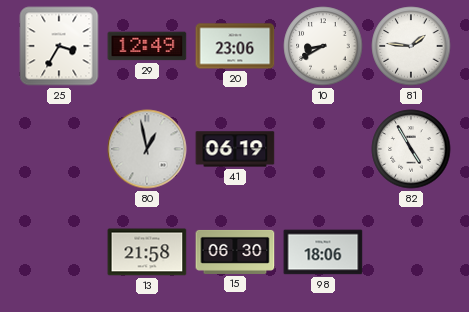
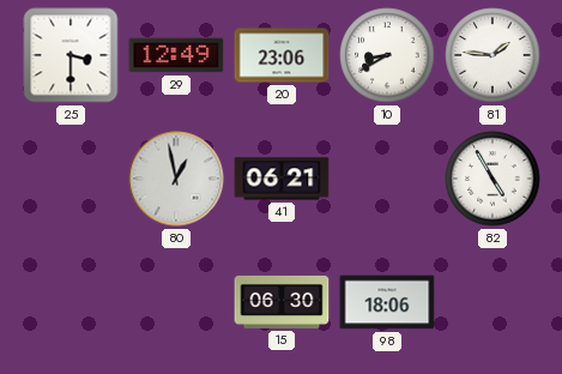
25: 3:35 -> 3:30 (71, 55)
41: 06:19 -> 06:21 (282, 179)
13: 21:58 -> none (147, 252)
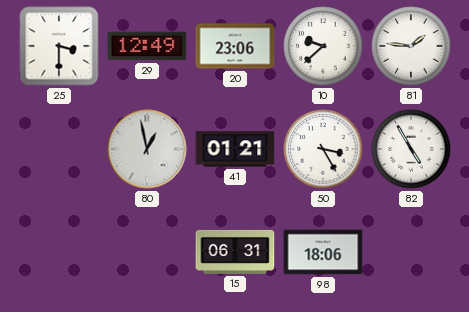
10: 8:40 -> 9:38 (323, 46)
41: 06:21 -> 01:21 (235, 149)
50: none -> 3:25 (323, 149)
15: 06:30 -> 06:31 (235, 252)
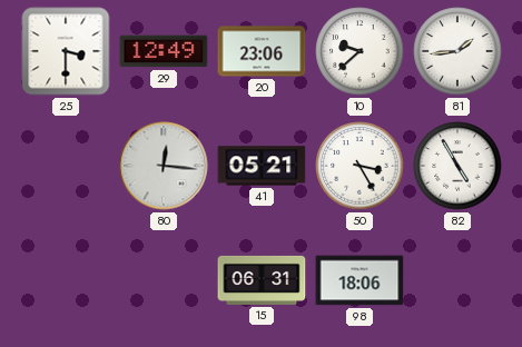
81: 1:46 -> 1:44 (457, 51)
80: 12:58 -> 12:16 (164, 166)
41: 01:21 -> 05:21 (262, 166)
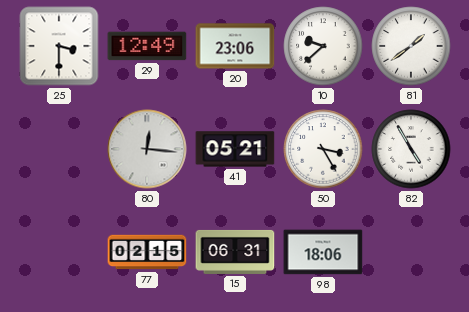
81: 1:44 -> 1:39 (411, 46)
77: none -> 02:15 (147, 252)
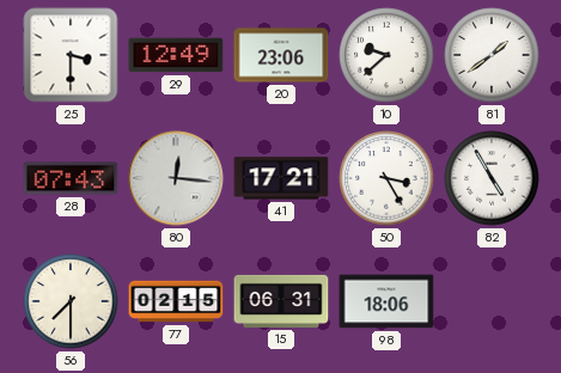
28: none -> 07:43 (71, 178)
41: 05:21 -> 17:21 (281, 178)
56: none -> 7:30 (71, 301)
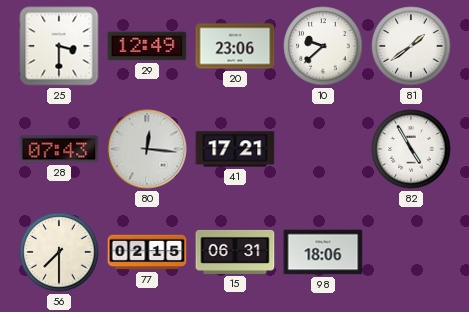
50: 3:25 -> none (386, 178)
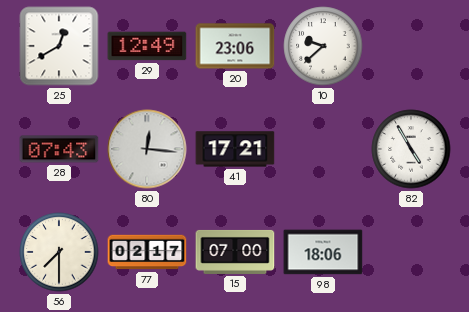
25: 3:30 -> 12:40 (59, 46)
81: 1:39 -> none (411, 46)
77: 02:15 -> 02:17 (147, 252)
15: 06:31 -> 07:00 (235, 252)
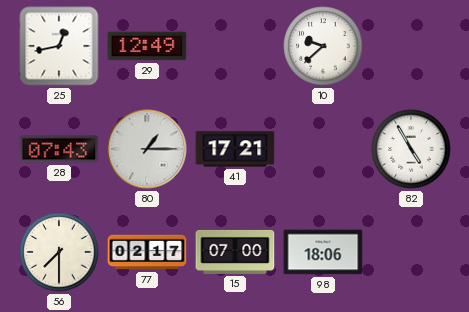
25: 12:40 -> 12:43 (59, 46)
20: 23:06 -> none (235, 46)
80: 12:16 -> 1:15 (147, 149)
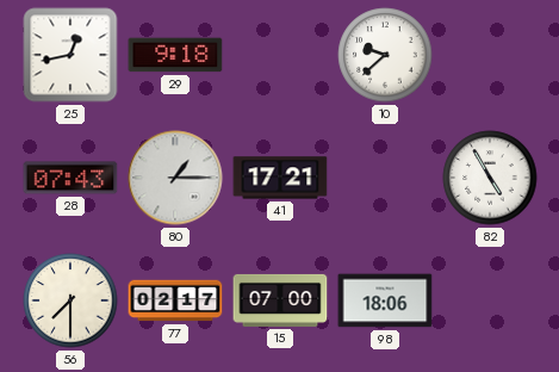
29: 12:49 -> 9:18 (175, 55)
